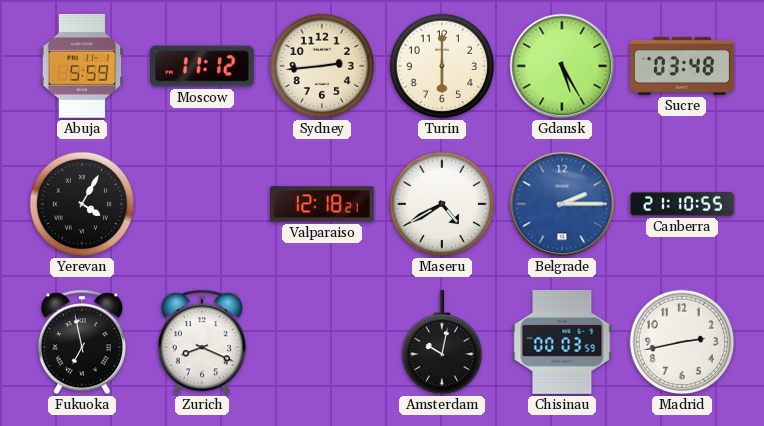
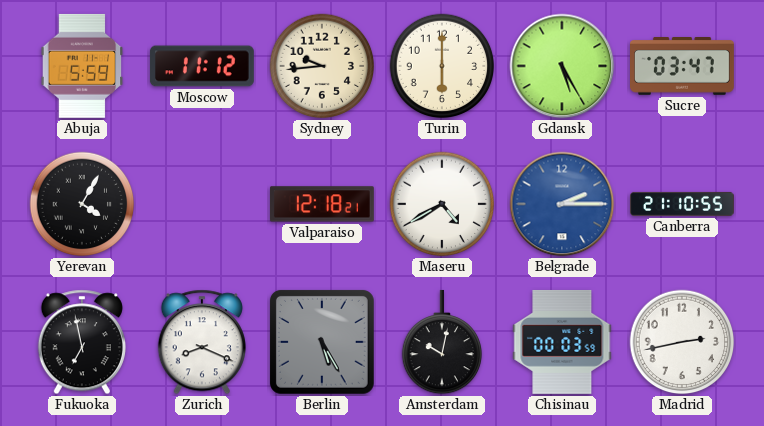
Sydney: 2:44 -> 9:44 (322, 66)
Sucre: 03:48 -> 03:47 (683, 67)
Berlin: none -> 5:25 (322, 342)
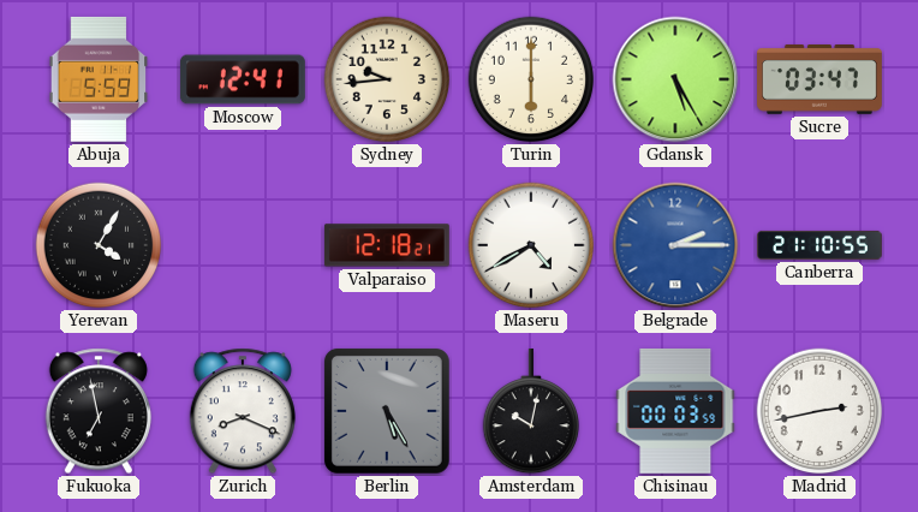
Moscow: 11:12 -> 12:41 (243, 79)
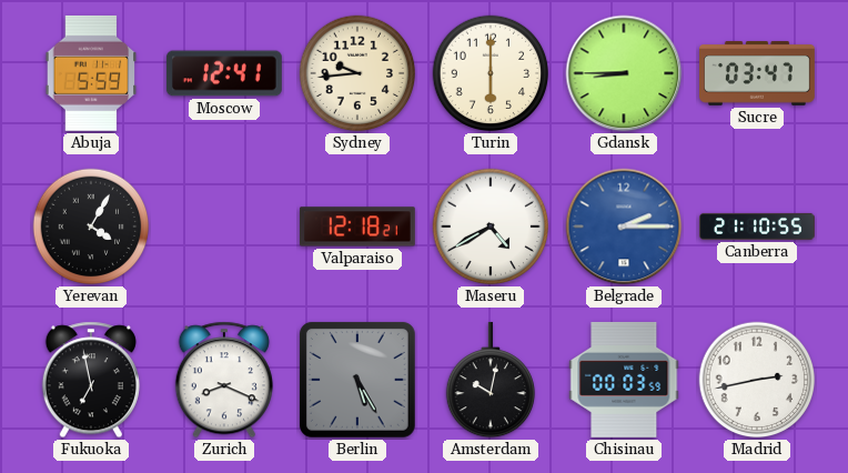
Gdansk: 5:25 -> 8:45 (624, 73)
